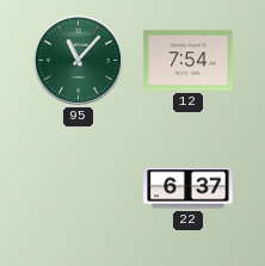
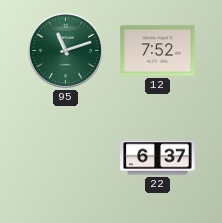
95: 11:07 -> 11:12 (65, 50)
12: 7:54 -> 7:52 (158, 51)
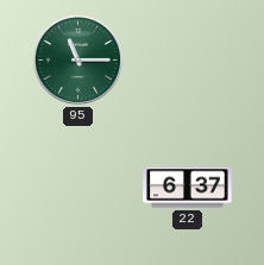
95: 11:12 -> 11:15 (77, 59)
12: 7:52 -> none (158, 51)
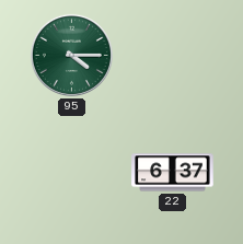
95: 11:15 -> 4:15 (71, 55)
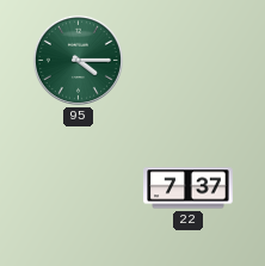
22: 6:37 -> 7:37 (189, 188)
